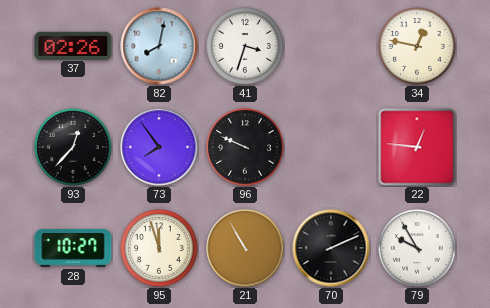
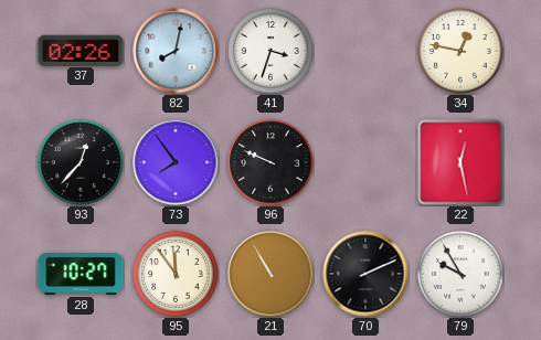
22: 12:46 -> 12:28 (460, 162)
95: 11:57 -> 11:54 (176, 274)
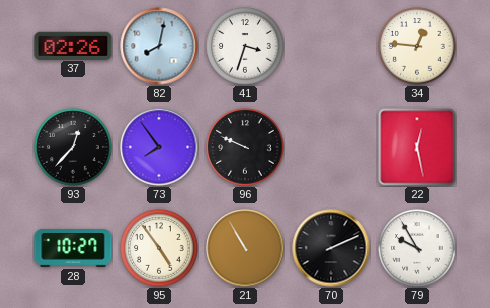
34: 12:47 -> 12:46 (417, 46)
95: 11:54 -> 4:54 (159, 248)
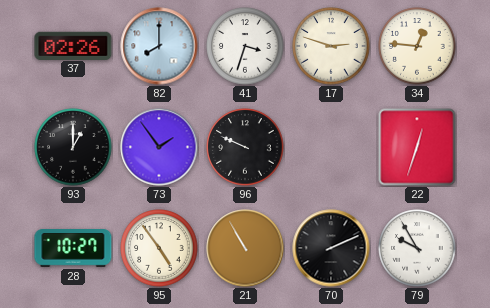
82: 8:02 -> 8:00 (159, 46)
17: none -> 2:48 (331, 46)
93: 12:37 -> 1:00 (73, 147)
73: 7:54 -> 1:54 (159, 147)
22: 12:28 -> 12:33 (417, 147)
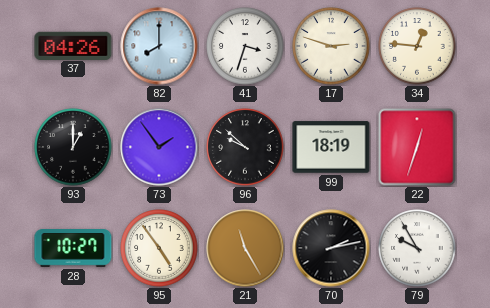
37: 02:26 -> 04:26 (73, 45)
96: 9:49 -> 9:52 (245, 147)
99: none -> 18:19 (331, 147)
21: 10:55 -> 11:25 (245, 248)
70: 2:11 -> 2:13 (331, 248)
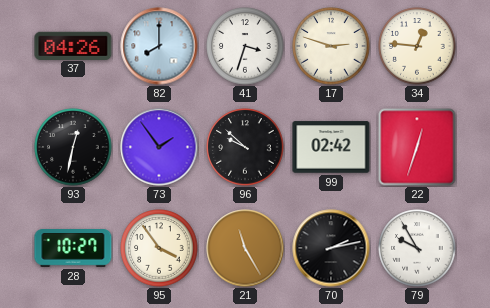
93: 1:00 -> 12:32 (73, 147)
99: 18:19 -> 02:42 (331, 147)
95: 4:54 -> 3:54 (159, 248)
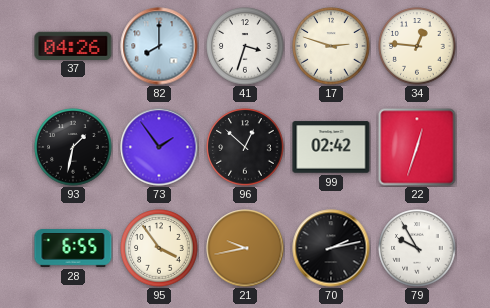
93: 12:32 -> 1:32 (73, 147)
96: 9:52 -> 12:52 (245, 147)
28: 10:27 -> 6:55 (73, 249)
21: 11:25 -> 9:43 (245, 248)
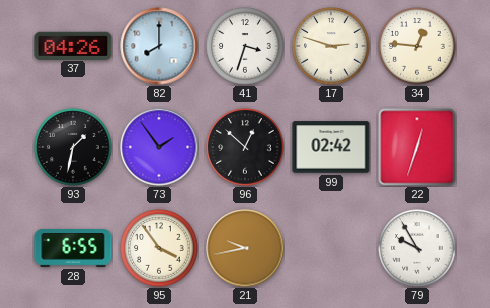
70: 2:13 -> none (331, 248)
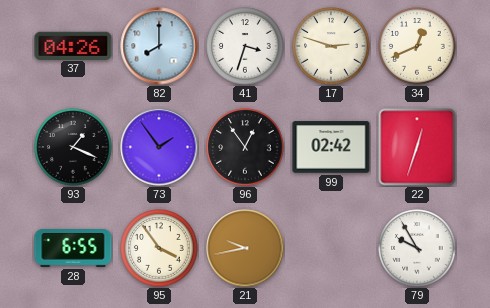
34: 12:46 -> 12:41 (417, 46)
93: 1:32 -> 1:19 (73, 147)
96: 12:52 -> 12:54 (245, 147)
